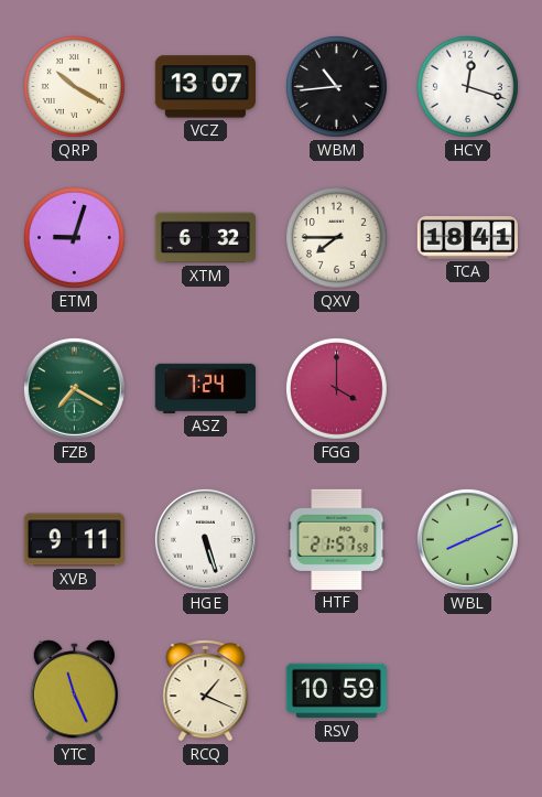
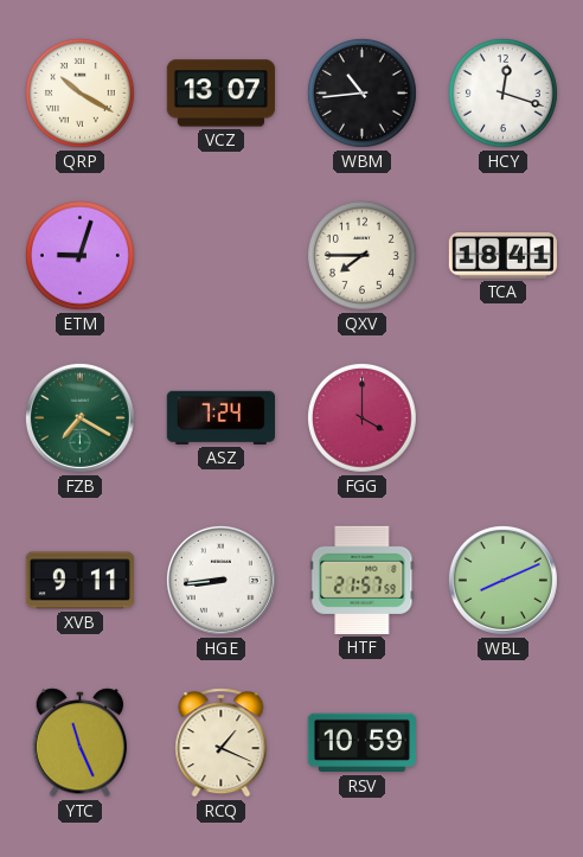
XTM: 6:32 -> none (205, 238)
HGE: 5:27 -> 8:44 (220, 580)
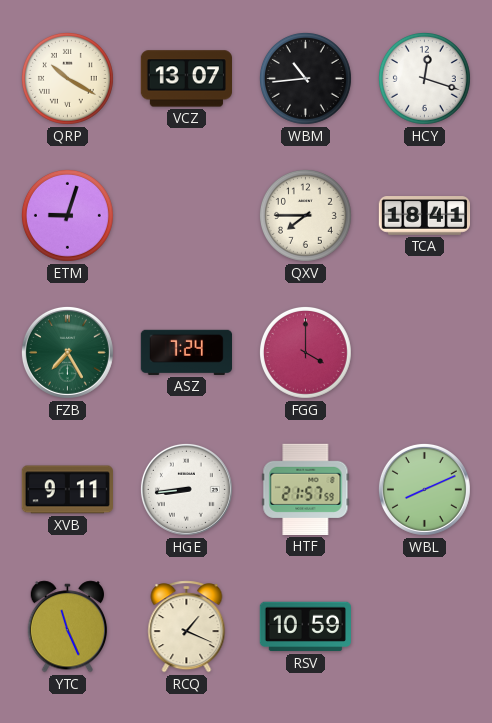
FZB: 7:20 -> 7:25 (67, 352)
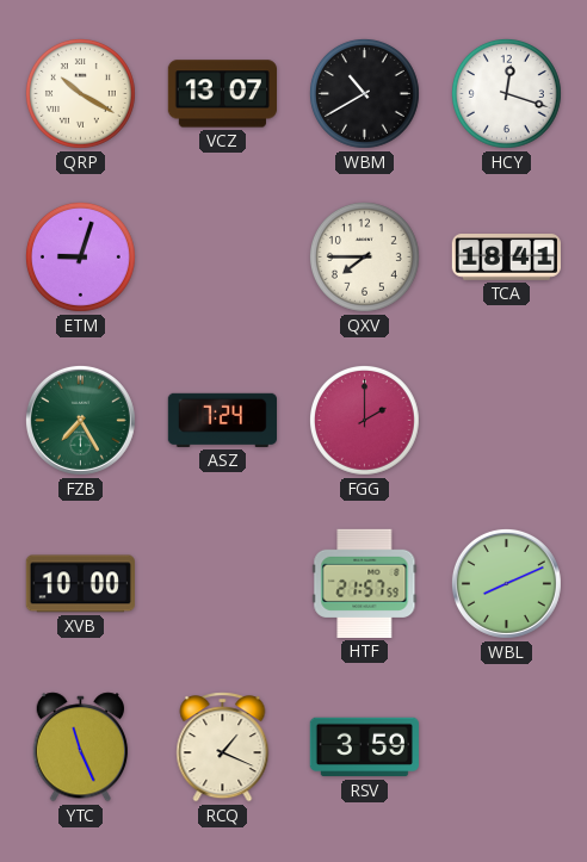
WBM: 10:44 -> 10:40 (364, 93)
FGG: 4:00 -> 2:00 (364, 420)
XVB: 9:11 -> 10:00 (80, 584)
HGE: 8:44 -> none (186, 489)
RSV: 10:59 -> 3:59 (364, 748)
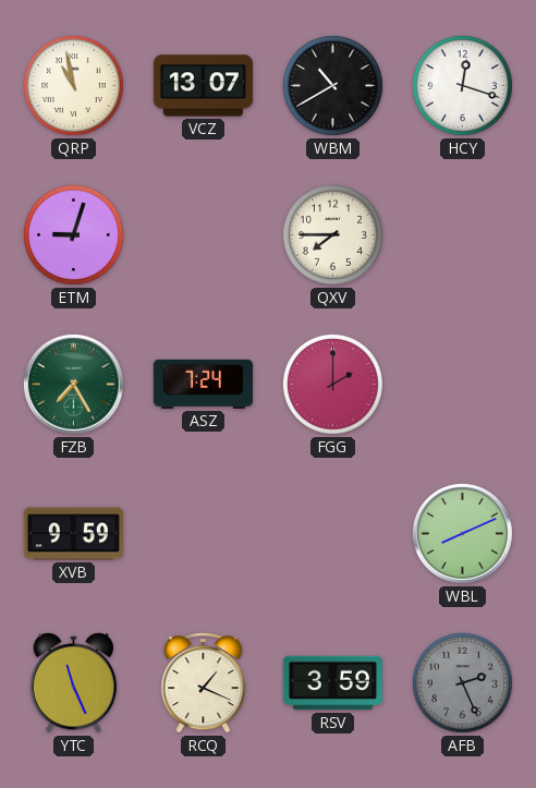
QRP: 10:20 -> 10:58 (73, 85)
TCA: 18:41 -> none (506, 258)
XVB: 10:00 -> 9:59 (73, 534)
HTF: 21:57 -> none (365, 583)
AFB: none -> 2:26 (462, 682)
